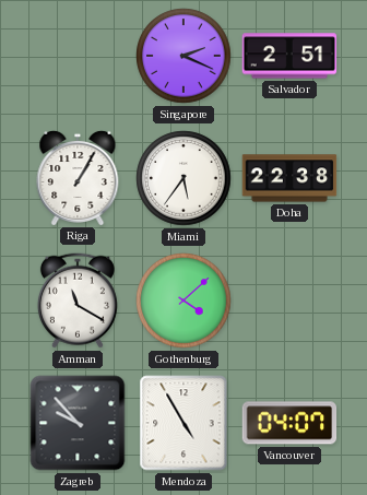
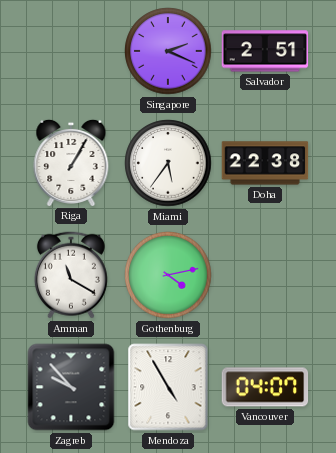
Gothenburg: 4:08 -> 4:13 (168, 275)
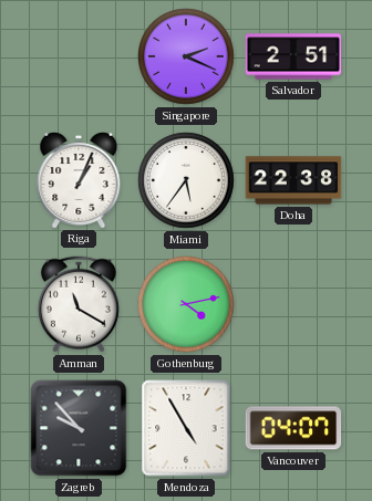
Riga: 1:05 -> 1:04 (79, 179)
